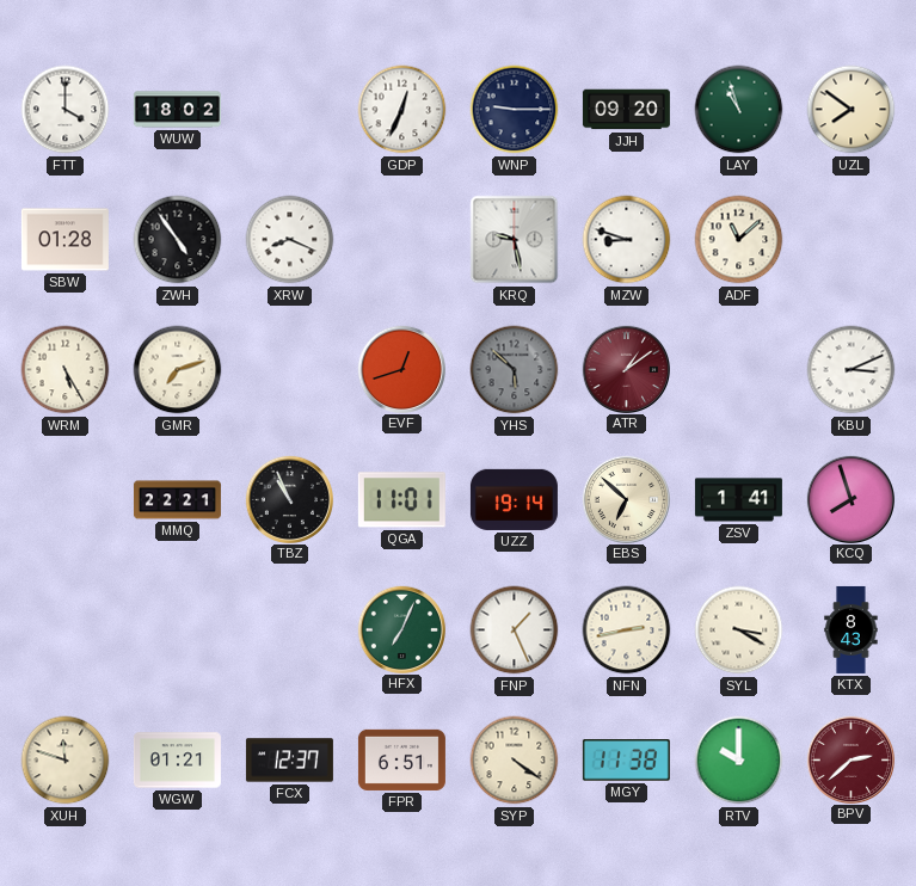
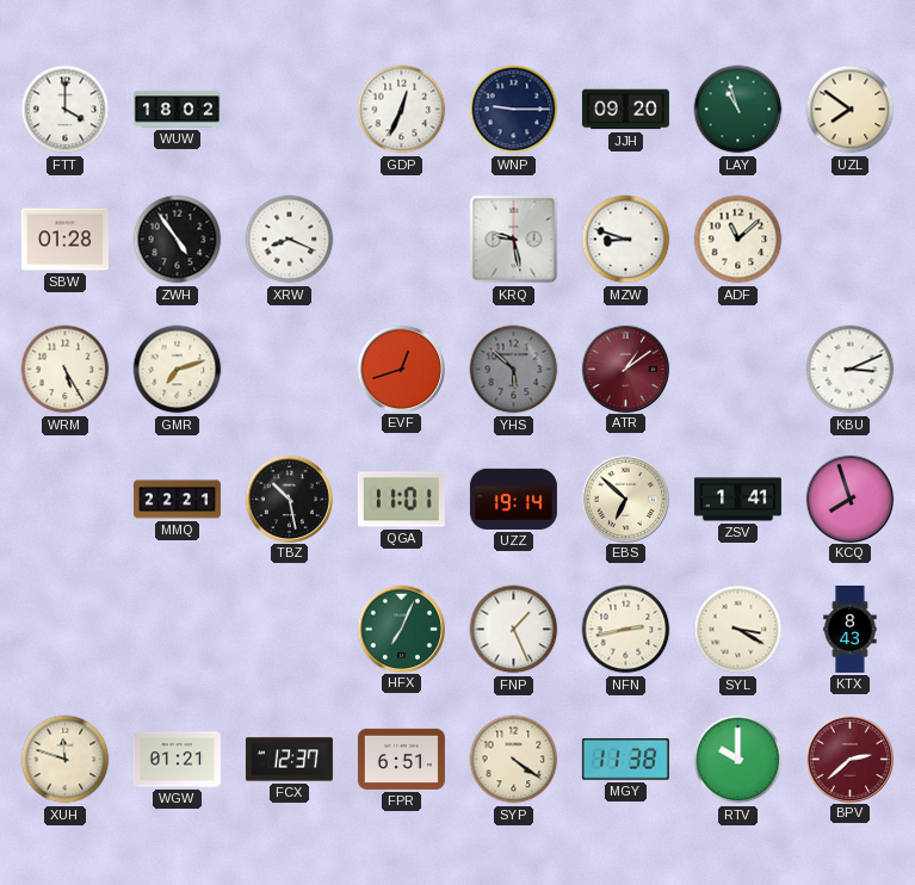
TBZ: 10:56 -> 10:28 (289, 499)
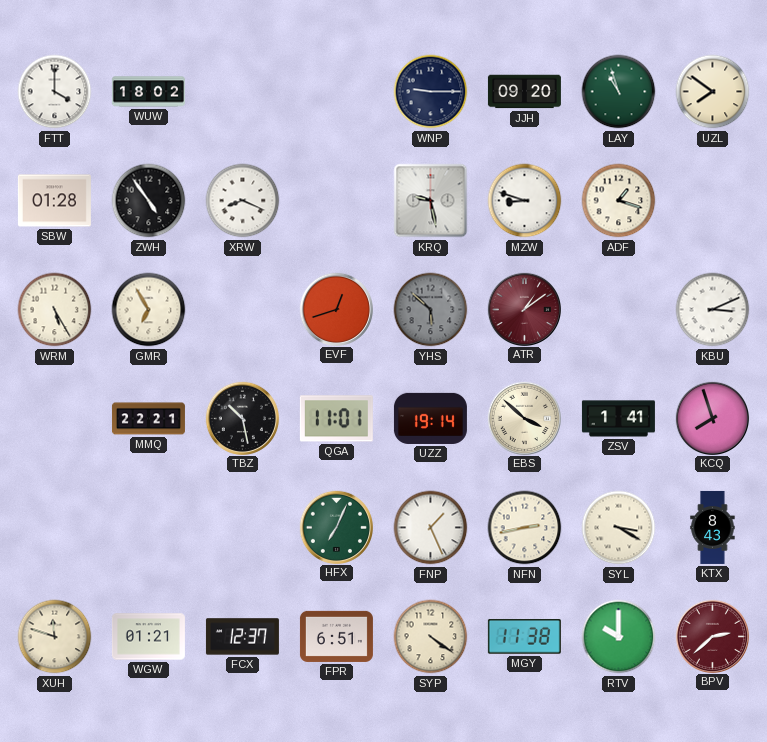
GDP: 12:34 -> none (402, 110)
ADF: 11:08 -> 1:18 (619, 201)
GMR: 7:12 -> 6:55 (149, 310)
EBS: 6:52 -> 3:52 (524, 418)
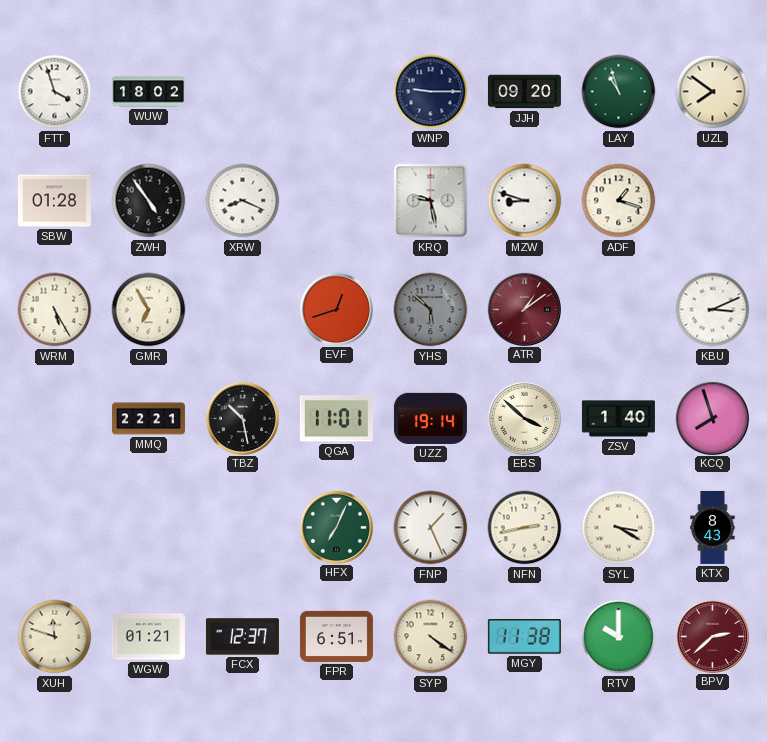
FTT: 4:00 -> 3:57 (55, 92)
ZSV: 1:41 -> 1:40 (618, 419)
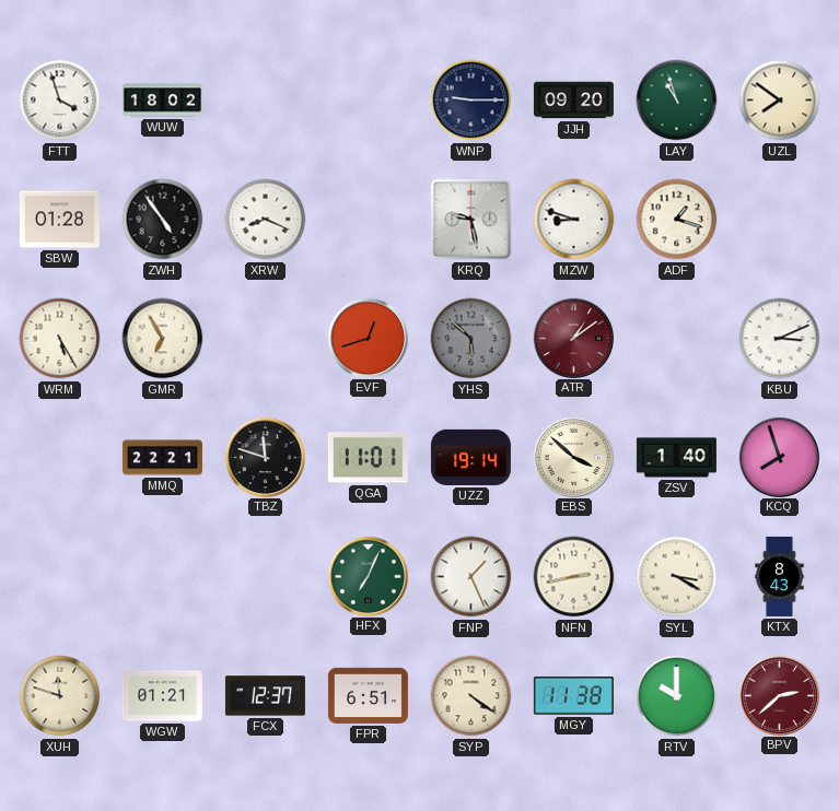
TBZ: 10:28 -> 11:48 (265, 457)
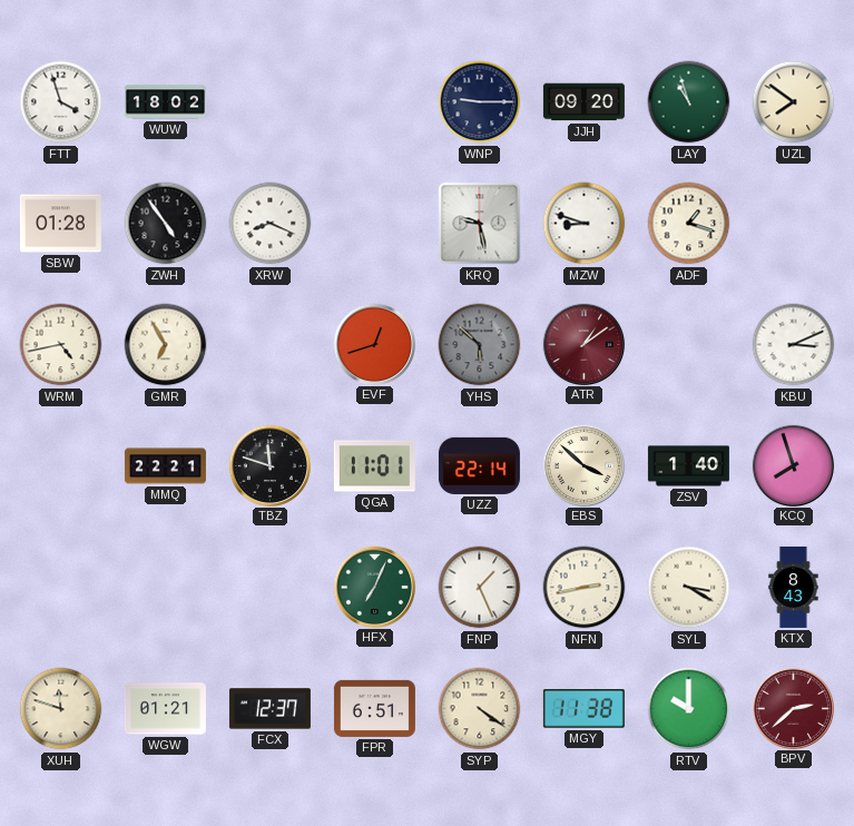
WRM: 5:25 -> 4:43 (61, 345)
UZZ: 19:14 -> 22:14 (479, 465)
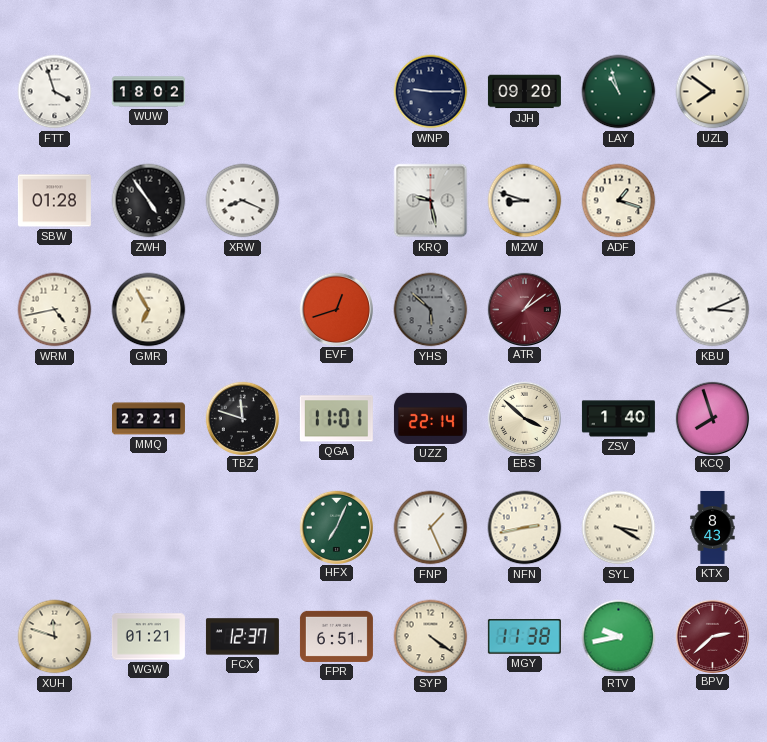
RTV: 10:00 -> 9:43 (619, 637)
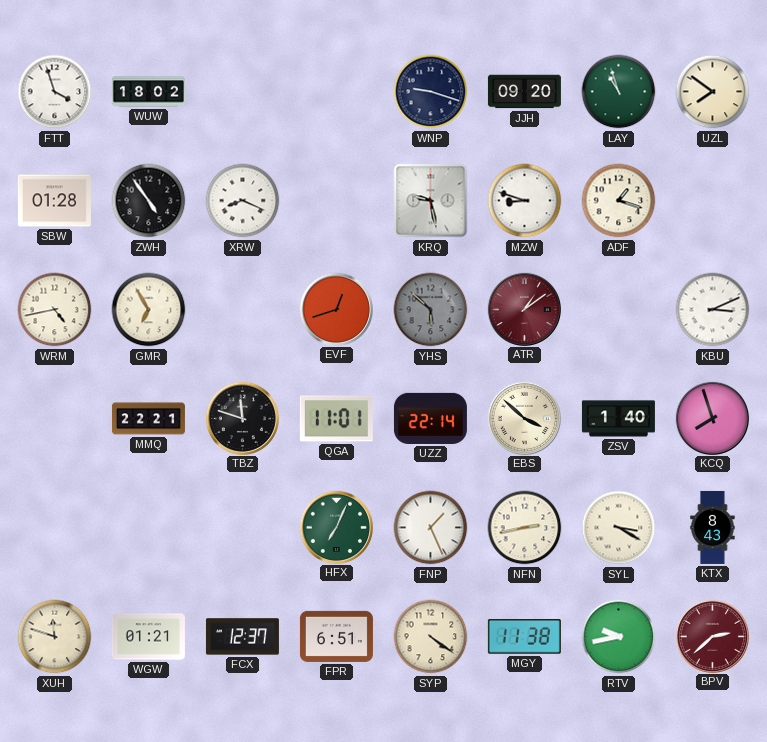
WNP: 9:15 -> 9:18 (431, 92)
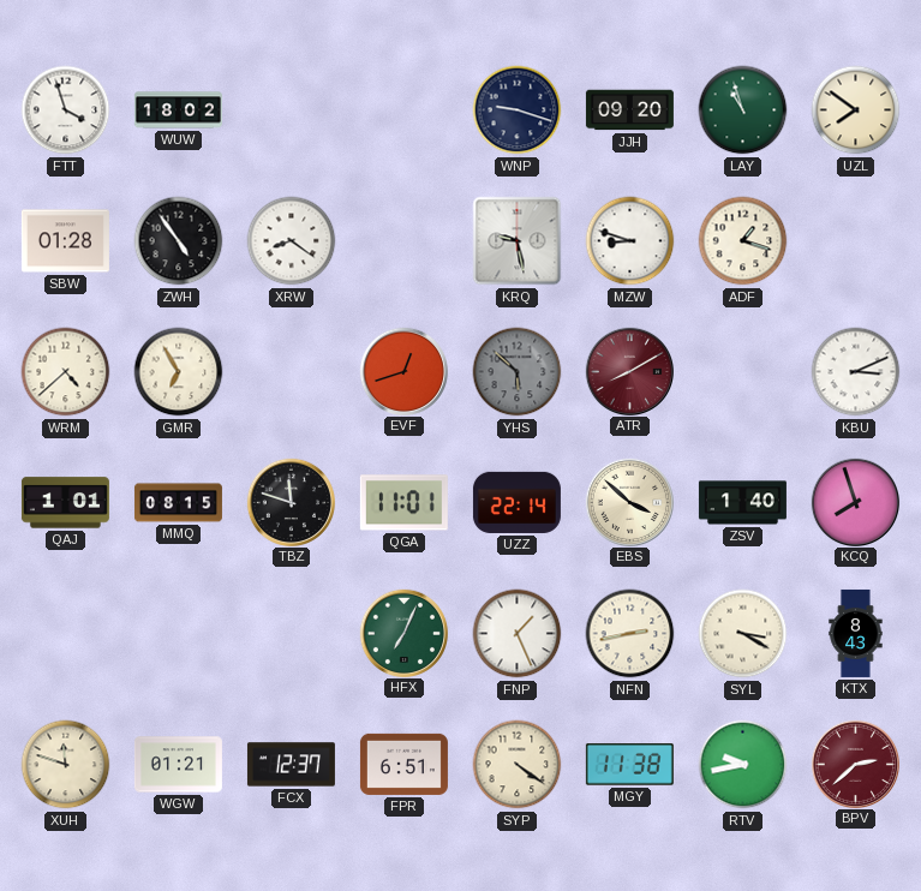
XRW: 8:19 -> 8:21 (292, 241)
WRM: 4:43 -> 4:38 (66, 372)
ATR: 1:09 -> 8:10 (629, 371)
QAJ: none -> 1:01 (65, 503)
MMQ: 22:21 -> 08:15 (178, 503)
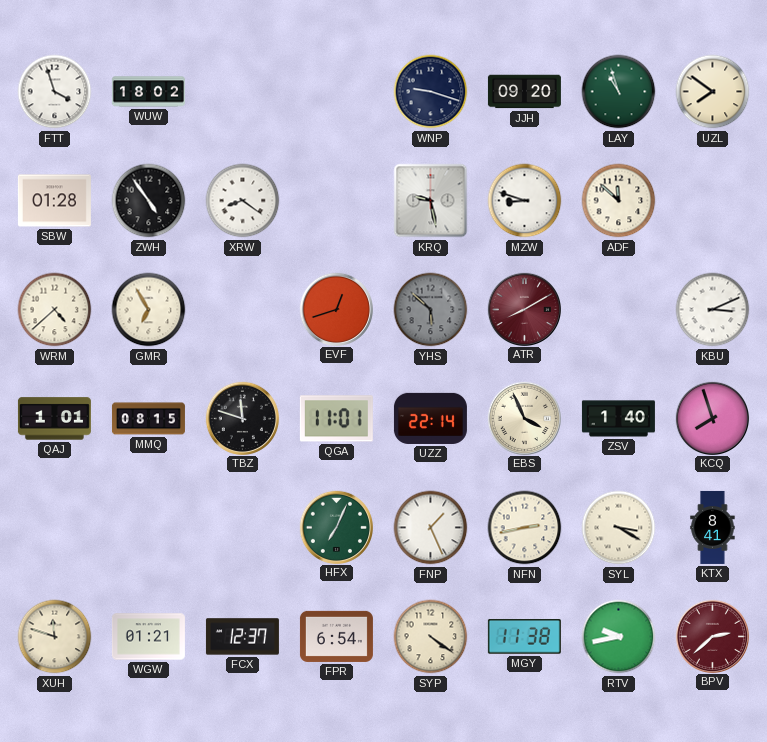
ADF: 1:18 -> 11:52 (619, 201)
EBS: 3:52 -> 3:56 (524, 418)
KTX: 8:43 -> 8:41 (713, 527)
FPR: 6:51 -> 6:54 (336, 636)
